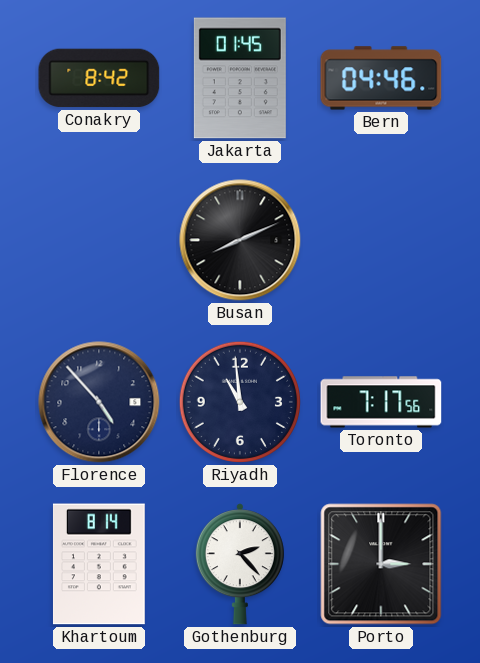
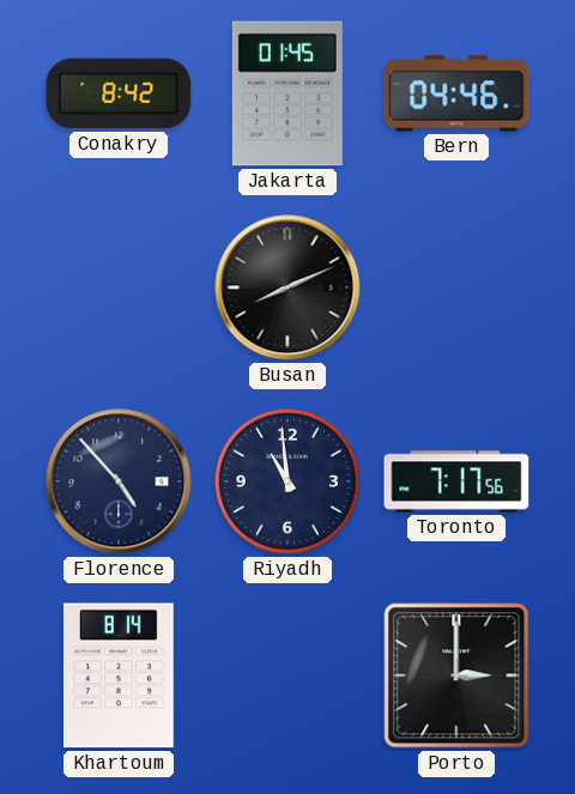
Gothenburg: 2:23 -> none (240, 564)
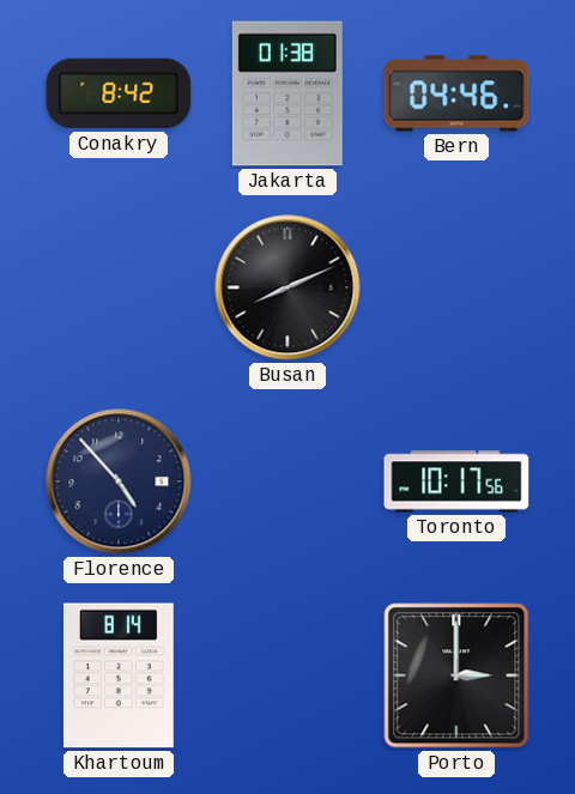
Jakarta: 01:45 -> 01:38 (287, 93)
Riyadh: 10:59 -> none (287, 481)
Toronto: 7:17 -> 10:17 (456, 481)
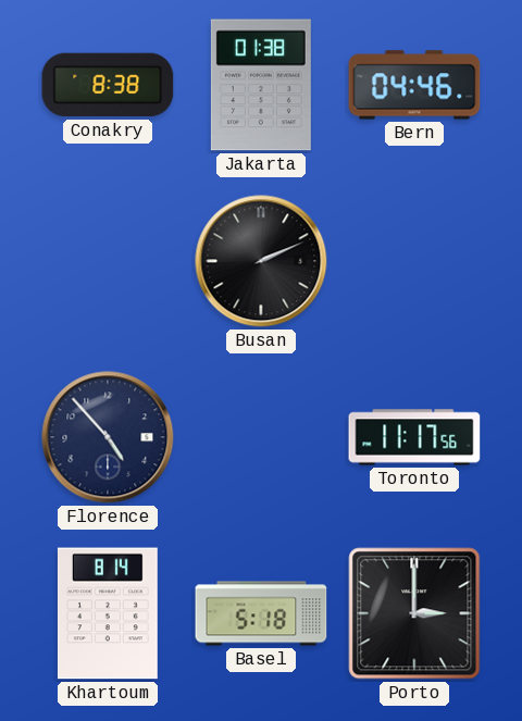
Conakry: 8:42 -> 8:38 (108, 85)
Busan: 8:11 -> 2:11 (261, 261)
Toronto: 10:17 -> 11:17 (414, 437)
Basel: none -> 5:18 (261, 613)
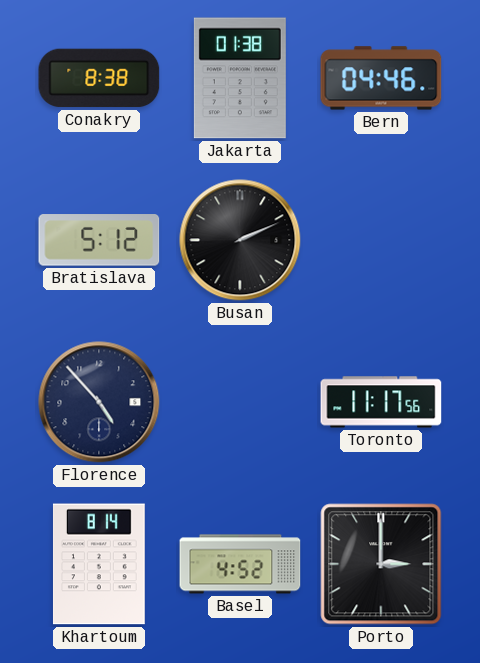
Bratislava: none -> 5:12 (99, 240)
Basel: 5:18 -> 4:52 (240, 564)
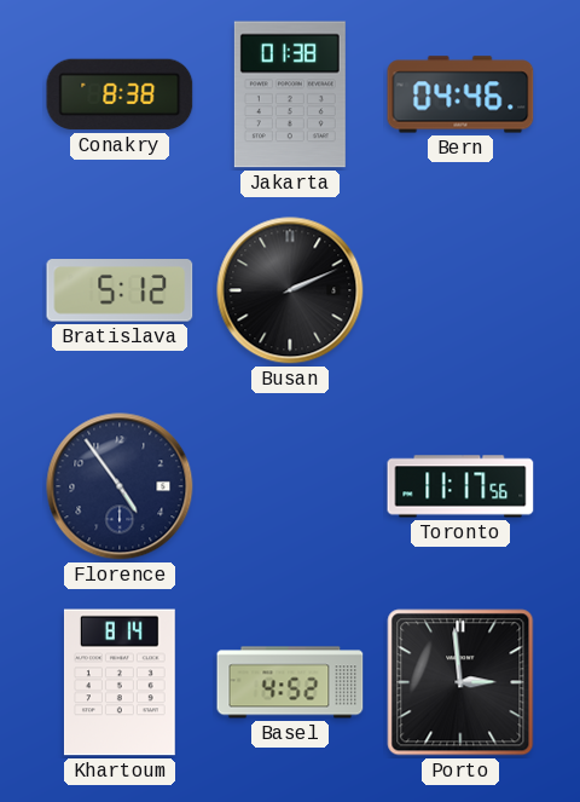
Florence: 4:53 -> 4:54 (120, 486)
Porto: 3:00 -> 2:59 (460, 682)
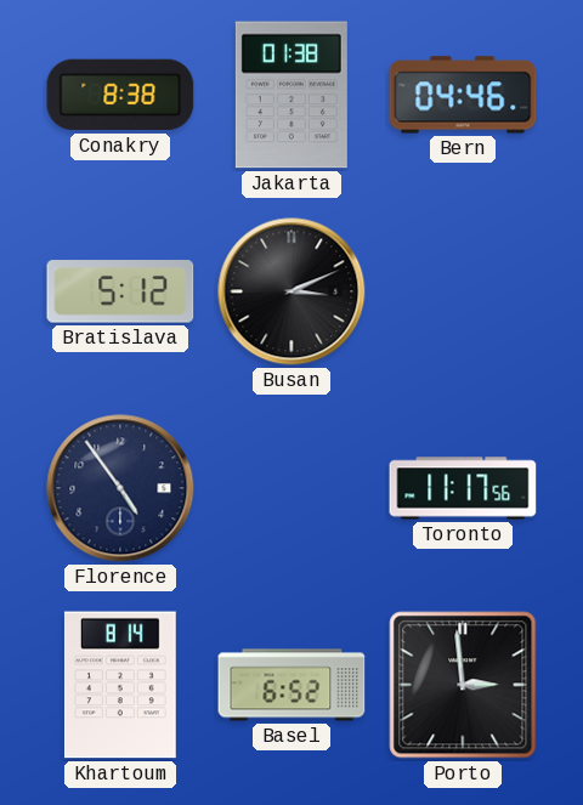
Busan: 2:11 -> 3:11 (291, 291)
Basel: 4:52 -> 6:52 (291, 685)
